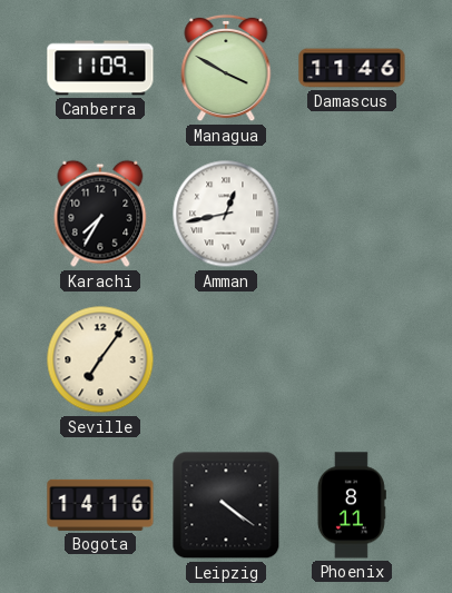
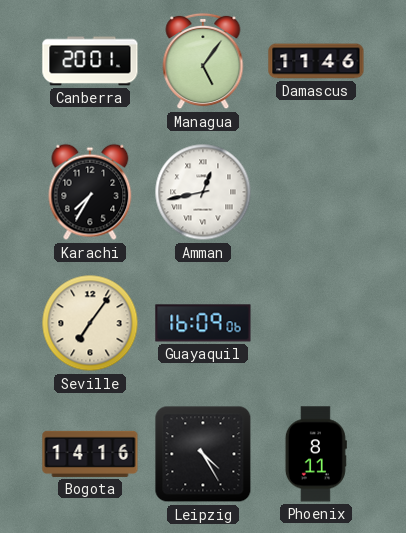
Canberra: 11:09 -> 20:01 (90, 61)
Managua: 3:50 -> 5:06 (203, 61)
Guayaquil: none -> 16:09 (203, 323)
Leipzig: 4:21 -> 4:25 (203, 454)
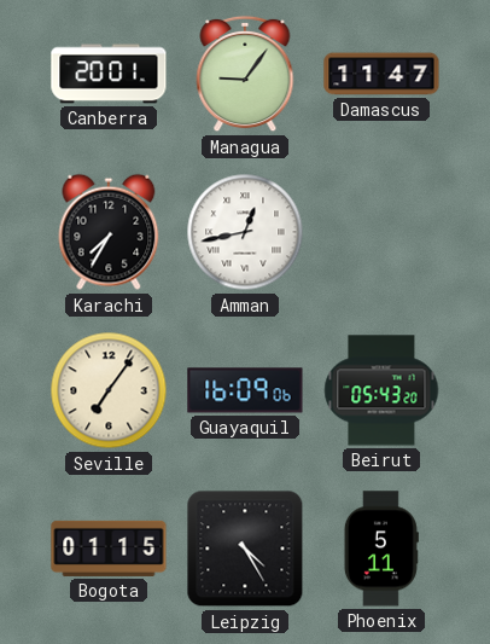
Managua: 5:06 -> 9:06 (245, 74)
Damascus: 11:46 -> 11:47 (381, 74)
Beirut: none -> 05:43 (381, 390)
Bogota: 14:16 -> 01:15 (109, 549)
Phoenix: 8:11 -> 5:11 (381, 549)
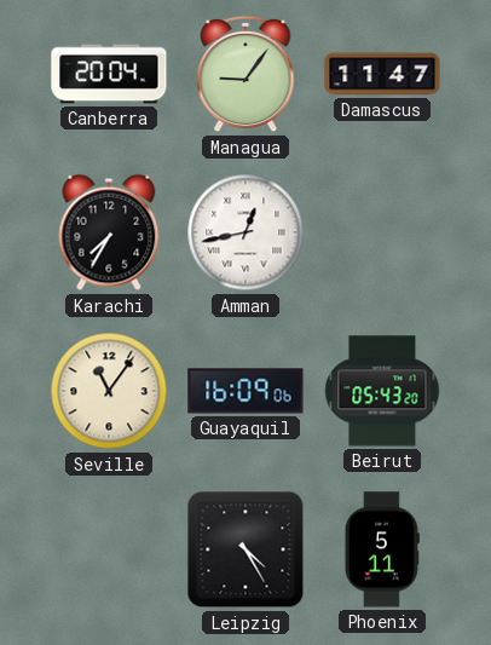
Canberra: 20:01 -> 20:04 (109, 74)
Seville: 7:06 -> 11:06 (109, 391)
Bogota: 01:15 -> none (109, 549)
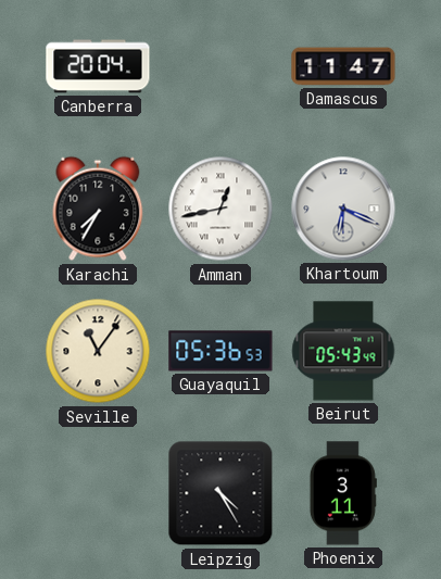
Managua: 9:06 -> none (245, 74)
Khartoum: none -> 6:19 (343, 209)
Guayaquil: 16:09 -> 05:36 (220, 351)
Beirut: 05:43:20 -> 05:43:49 (343, 351)
Phoenix: 5:11 -> 3:11 (343, 493)
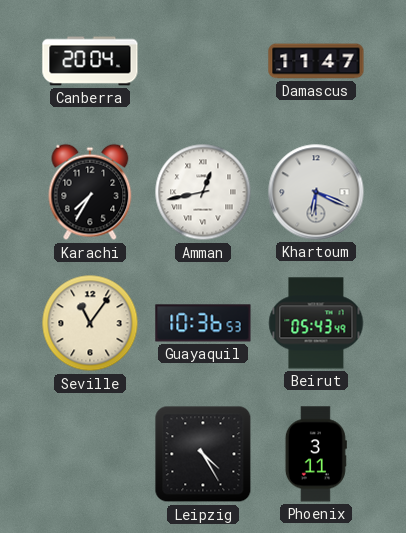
Guayaquil: 05:36 -> 10:36 (203, 323)
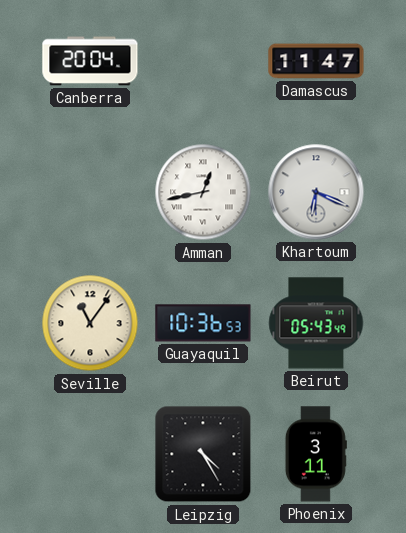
Karachi: 7:35 -> none (90, 192)
